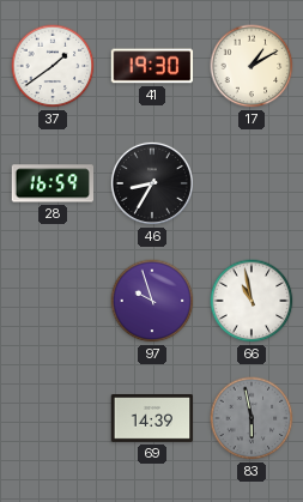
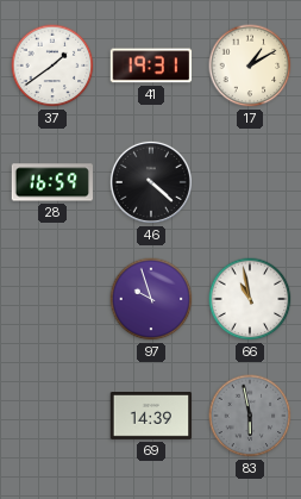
41: 19:30 -> 19:31 (151, 66)
46: 8:35 -> 4:22 (151, 182)
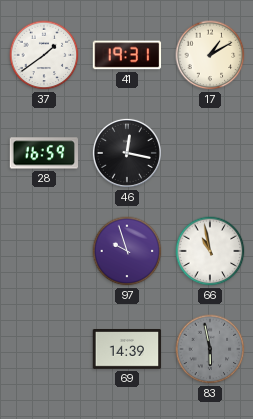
46: 4:22 -> 12:17 (127, 153)
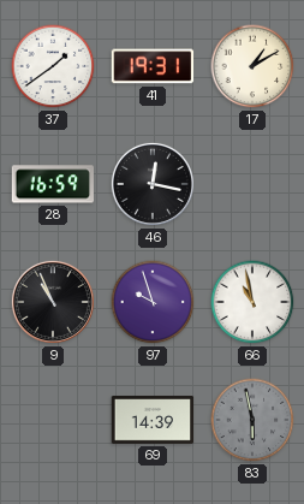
9: none -> 10:56 (53, 302)
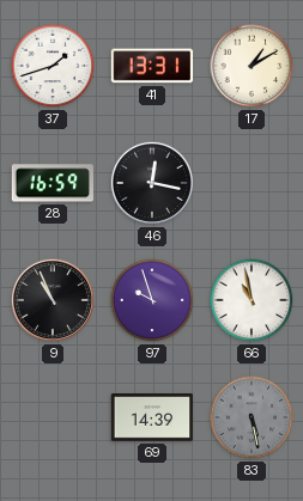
37: 1:39 -> 1:42 (53, 66)
41: 19:31 -> 13:31 (152, 66)
83: 5:58 -> 5:28 (252, 417)
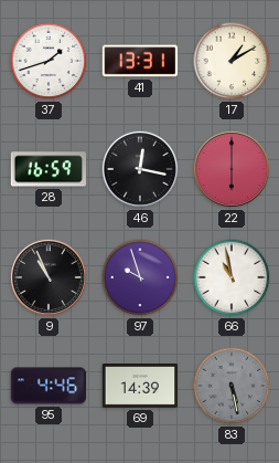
22: none -> 6:00 (232, 169)
95: none -> 4:46 (49, 386)
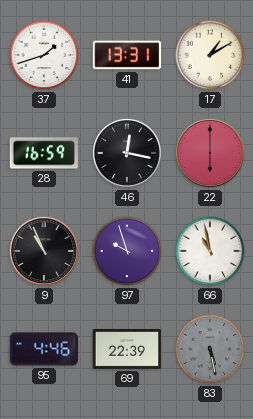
69: 14:39 -> 22:39 (127, 350)
